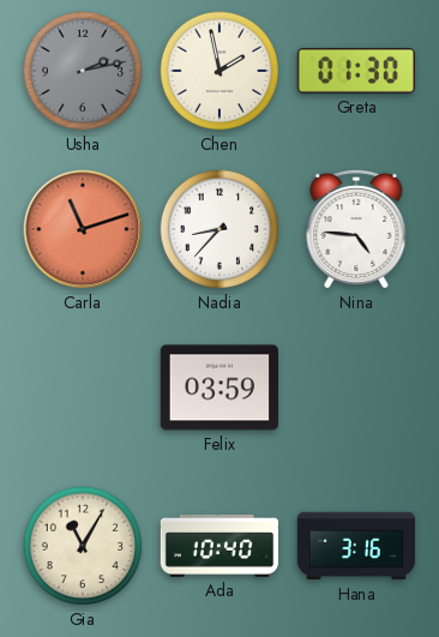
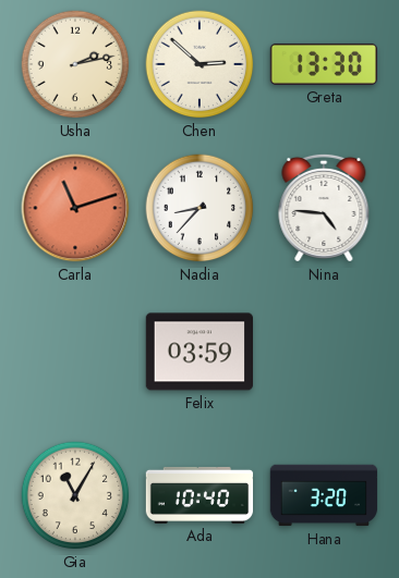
Usha dial: grey -> cream (75, 64)
Chen: 1:58 -> 2:52 (199, 64)
Greta: 01:30 -> 13:30 (323, 64)
Hana: 3:16 -> 3:20 (324, 495)
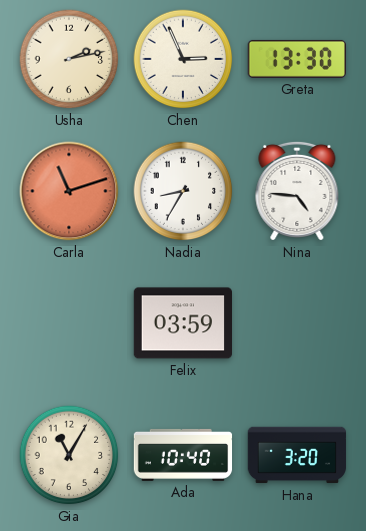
Chen: 2:52 -> 2:56 (183, 59)
Nadia: 8:37 -> 8:35 (183, 191)
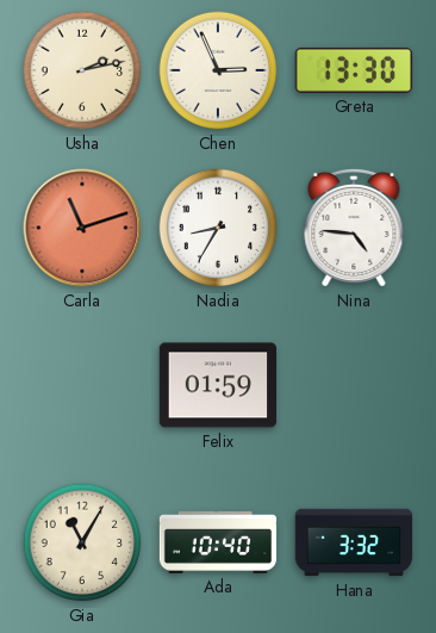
Felix: 03:59 -> 01:59 (217, 385)
Hana: 3:20 -> 3:32 (354, 542)
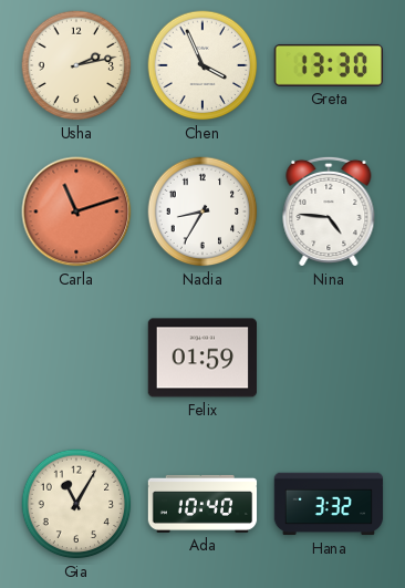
Chen: 2:56 -> 3:56 (202, 65)
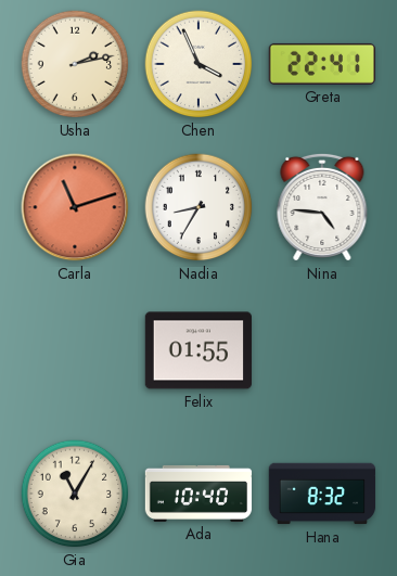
Greta: 13:30 -> 22:41 (321, 64)
Felix: 01:59 -> 01:55 (197, 350)
Hana: 3:32 -> 8:32 (322, 494)
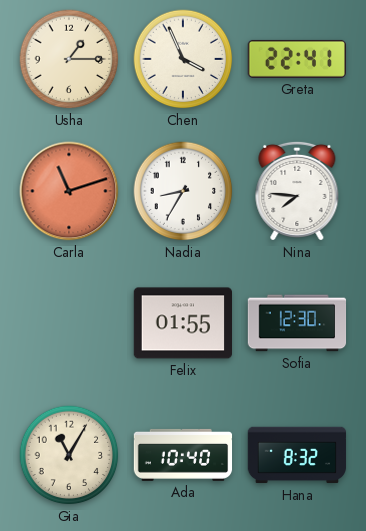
Usha: 2:13 -> 1:15 (69, 59)
Nina: 4:46 -> 7:46 (297, 191)
Sofia: none -> 12:30 (297, 323)
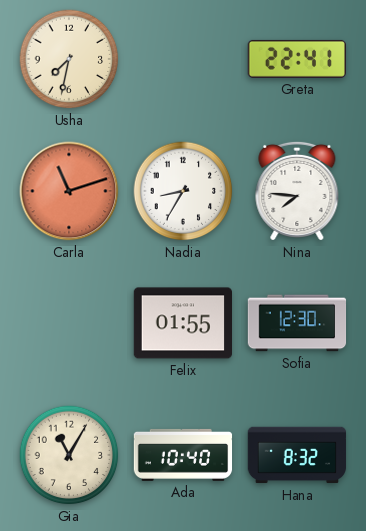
Usha: 1:15 -> 7:32 (69, 59)
Chen: 3:56 -> none (183, 59)
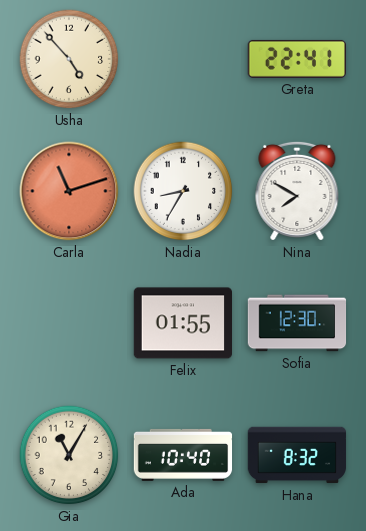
Usha: 7:32 -> 4:53 (69, 59)
Nina: 7:46 -> 7:50 (297, 191)
